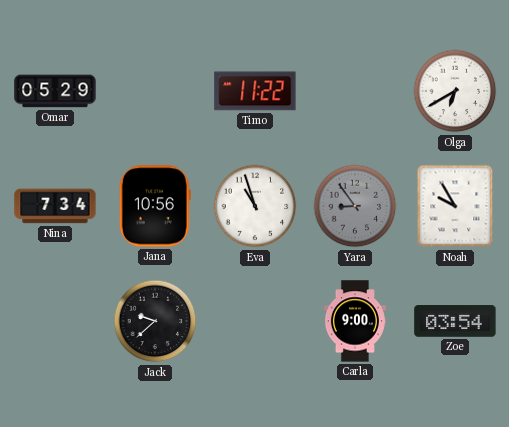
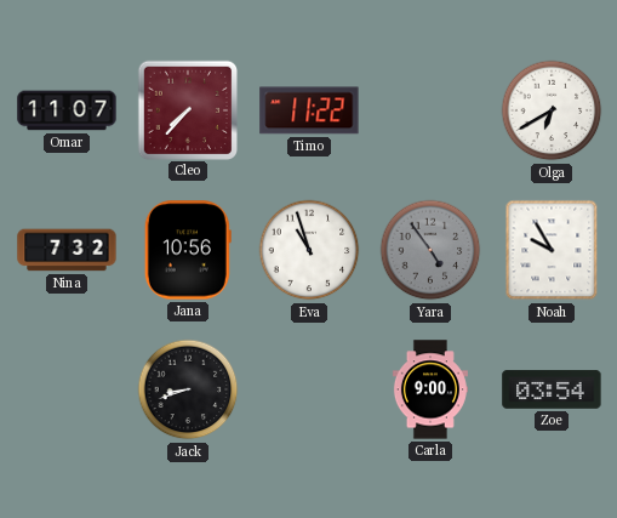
Omar: 05:29 -> 11:07 (67, 110)
Cleo: none -> 7:37 (187, 109)
Nina: 7:34 -> 7:32 (67, 250)
Yara: 8:54 -> 4:54 (430, 250)
Jack: 9:38 -> 8:42 (188, 389)
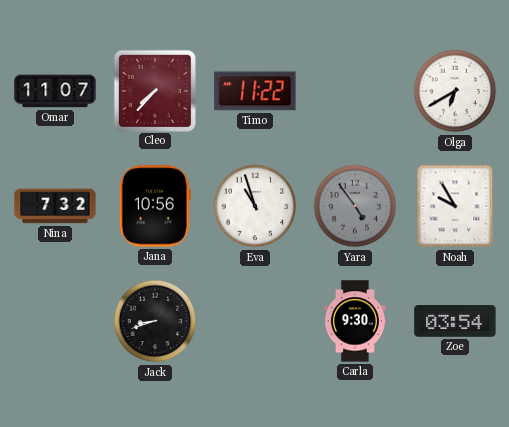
Carla: 9:00 -> 9:30 (355, 321)
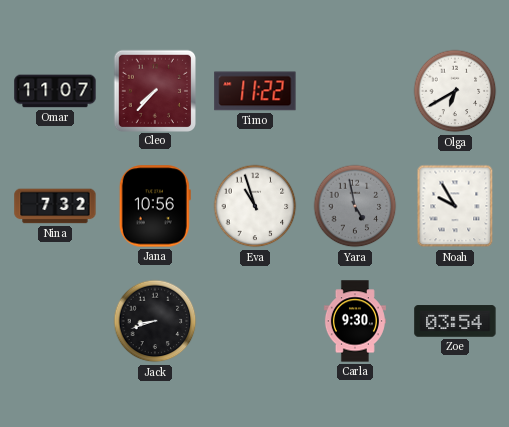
Yara: 4:54 -> 4:58 (355, 206)
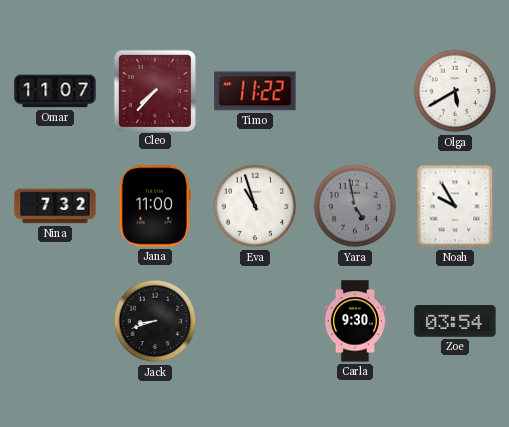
Olga: 6:40 -> 5:40 (455, 91)
Jana: 10:56 -> 11:00 (155, 206)
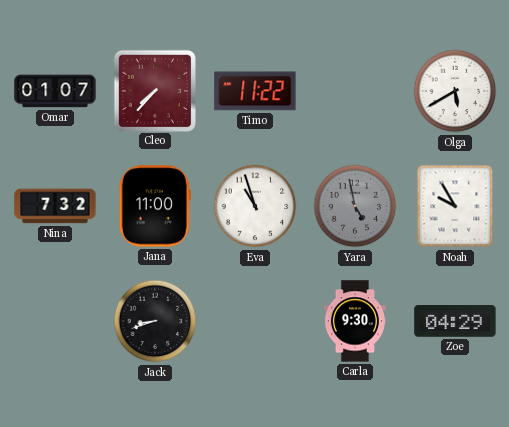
Omar: 11:07 -> 01:07 (55, 91)
Zoe: 03:54 -> 04:29 (455, 321)
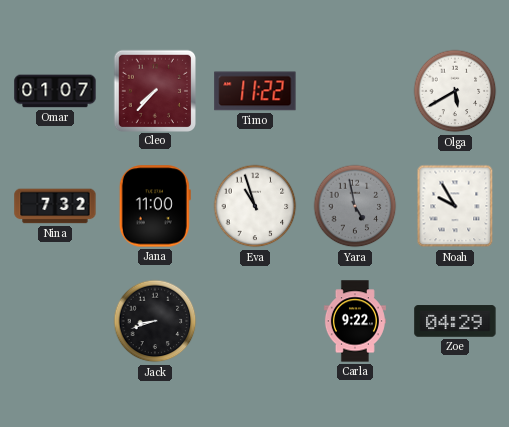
Carla: 9:30 -> 9:22 (355, 321)
